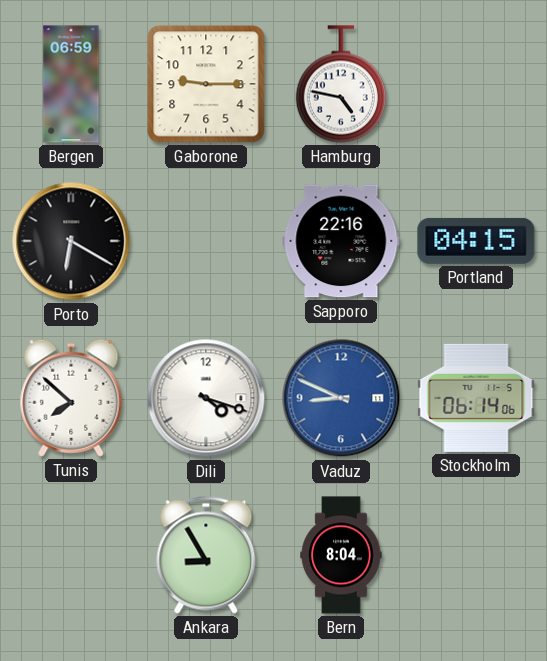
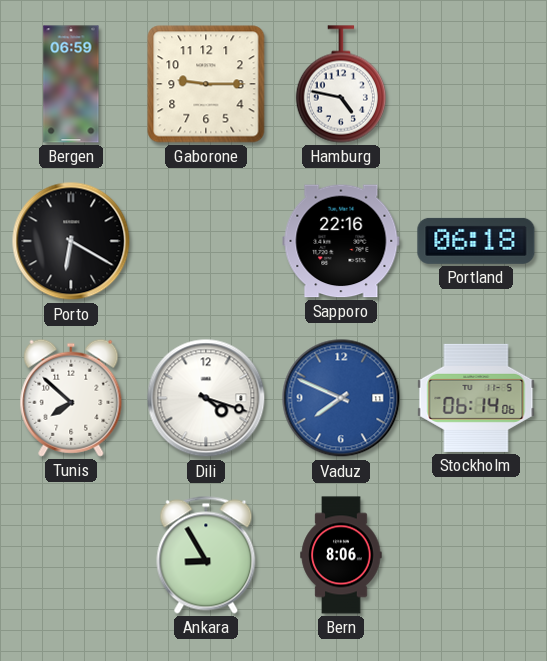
Portland: 04:15 -> 06:18 (476, 241)
Vaduz: 8:49 -> 7:49 (341, 398)
Bern: 8:04 -> 8:06 (341, 555)
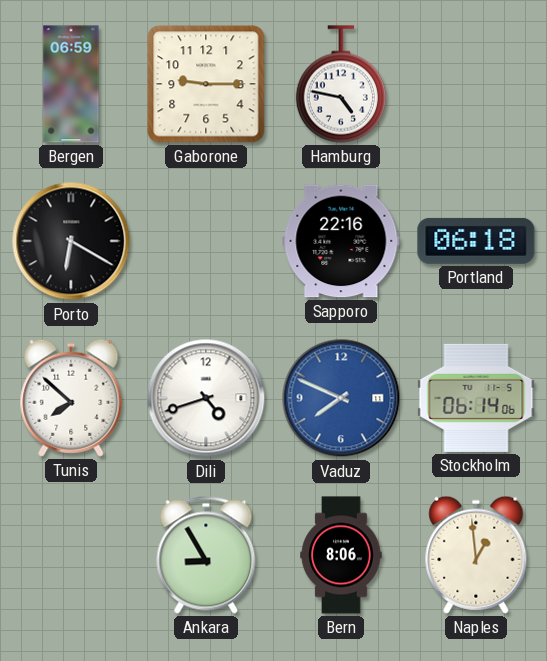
Dili: 4:18 -> 4:42 (206, 398)
Naples: none -> 12:59 (476, 555)
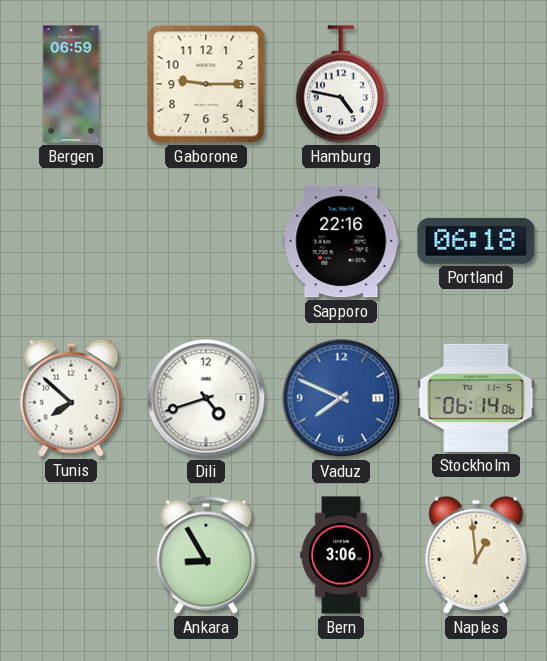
Porto: 6:20 -> none (71, 241)
Bern: 8:06 -> 3:06 (341, 555)
